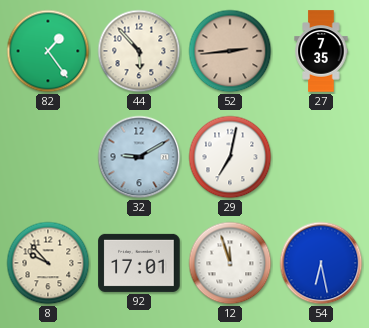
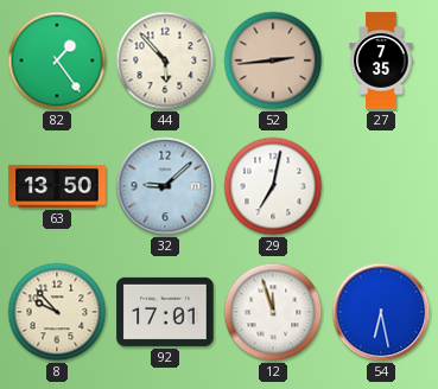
63: none -> 13:50 (57, 186)
32: 9:10 -> 9:08 (165, 186)
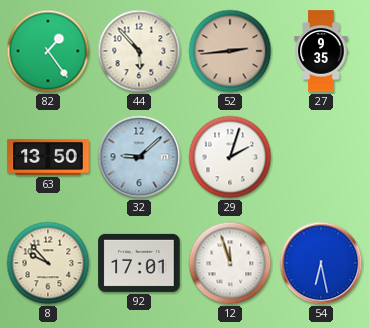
27: 7:35 -> 9:35 (321, 51)
29: 7:02 -> 2:03 (230, 157)
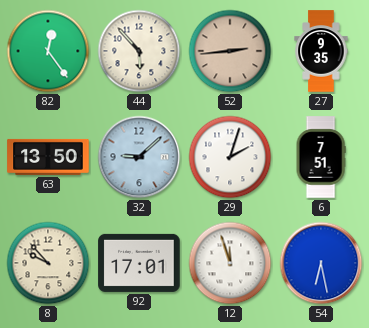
82: 1:24 -> 12:24 (48, 51)
6: none -> 7:51 (321, 157)
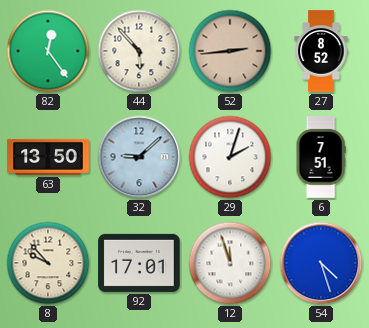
27: 9:35 -> 8:52 (321, 51)
54: 6:28 -> 4:27 (321, 263)
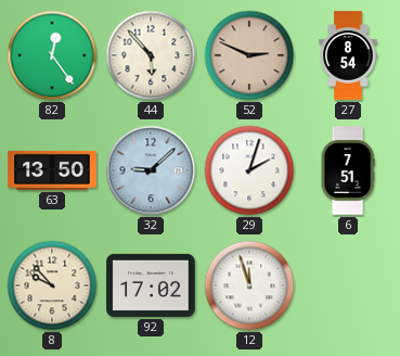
52: 2:44 -> 2:49 (249, 55)
27: 8:52 -> 8:54 (348, 55)
92: 17:01 -> 17:02 (151, 285)
54: 4:27 -> none (321, 263)
